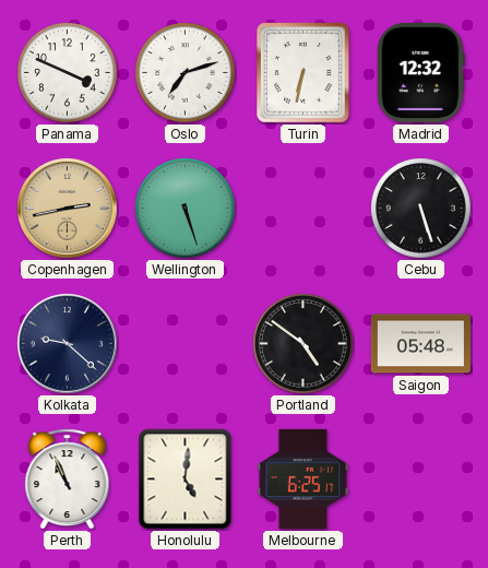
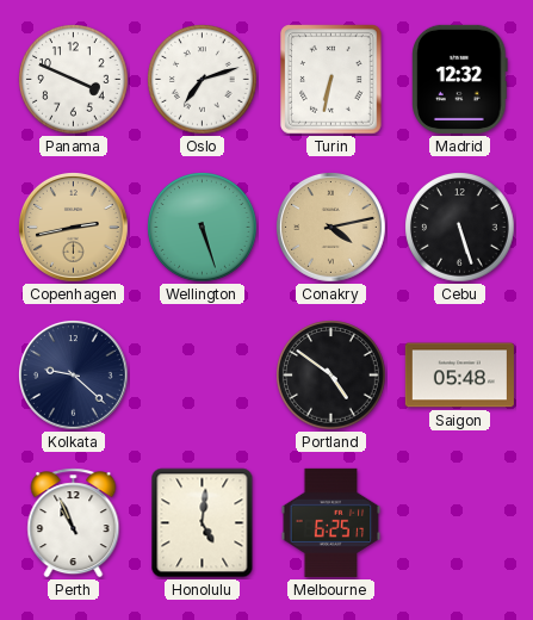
Conakry: none -> 4:13 (331, 228)
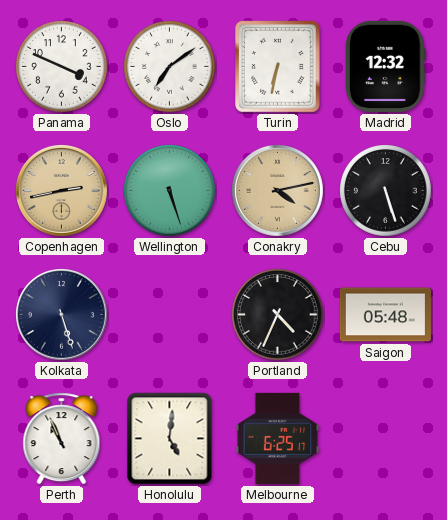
Oslo: 7:12 -> 7:09 (170, 67)
Kolkata: 9:22 -> 5:27 (62, 315)
Portland: 4:51 -> 4:34 (278, 315)
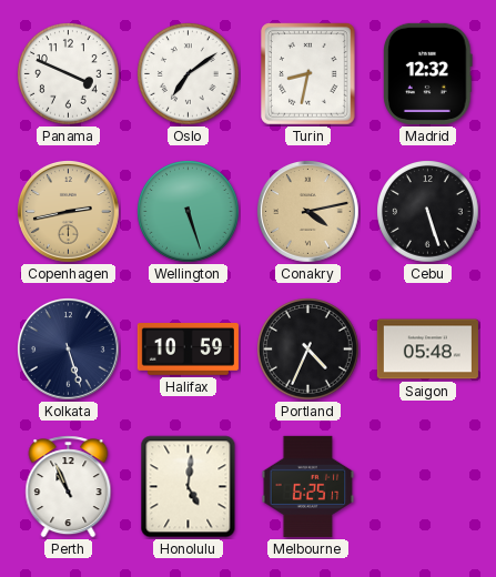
Turin: 6:32 -> 8:32 (308, 74)
Halifax: none -> 10:59 (188, 350)
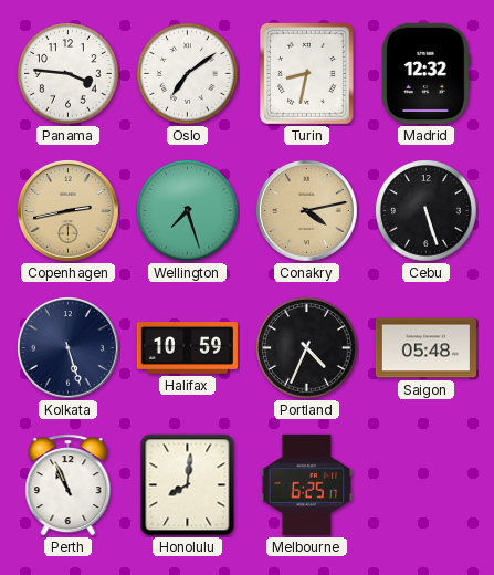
Panama: 3:49 -> 3:46 (69, 74)
Wellington: 5:27 -> 7:27 (188, 211)
Honolulu: 5:01 -> 8:01 (188, 485)
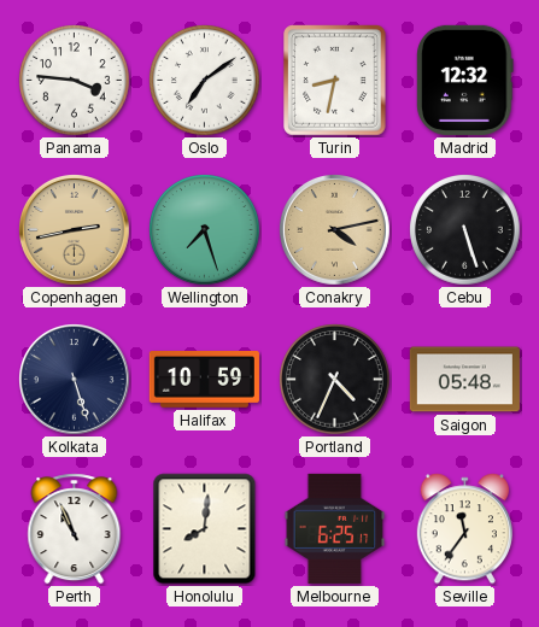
Seville: none -> 11:36 (464, 529)
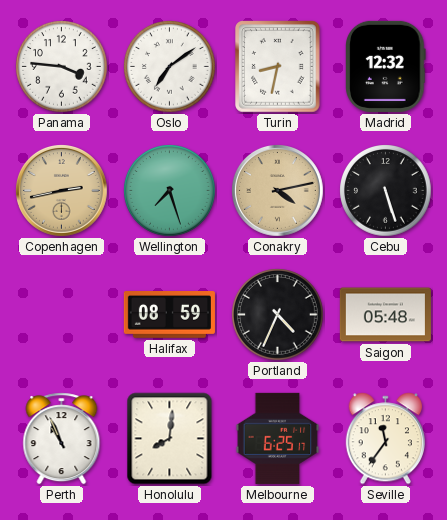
Kolkata: 5:27 -> none (75, 380)
Halifax: 10:59 -> 08:59 (169, 315)
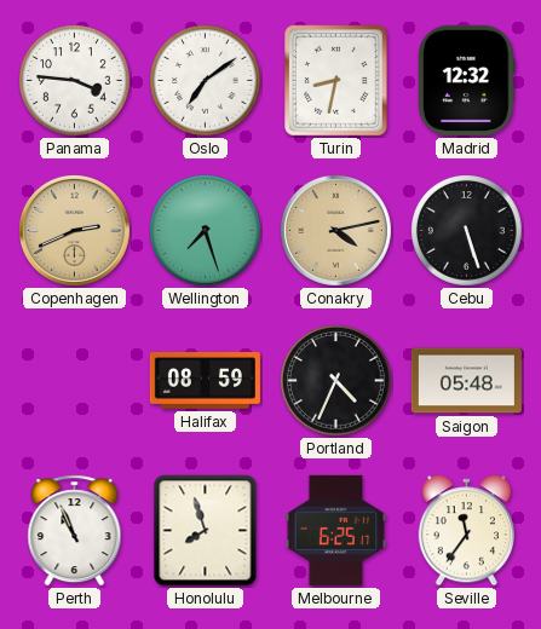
Copenhagen: 2:43 -> 2:41 (75, 231)
Honolulu: 8:01 -> 7:57 (206, 531)
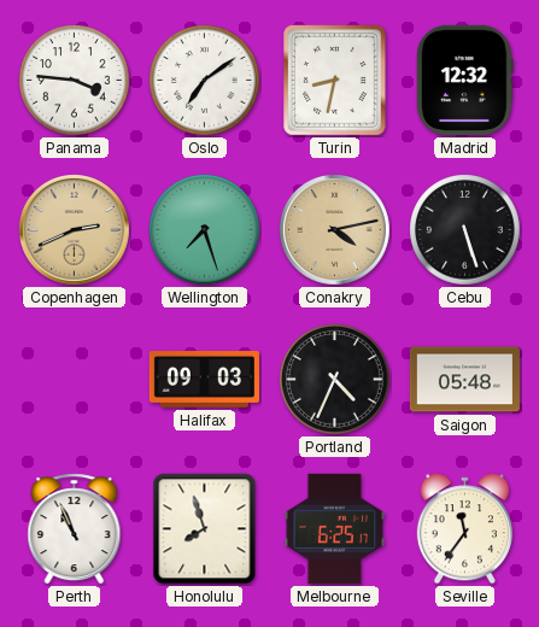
Halifax: 08:59 -> 09:03 (204, 380)
